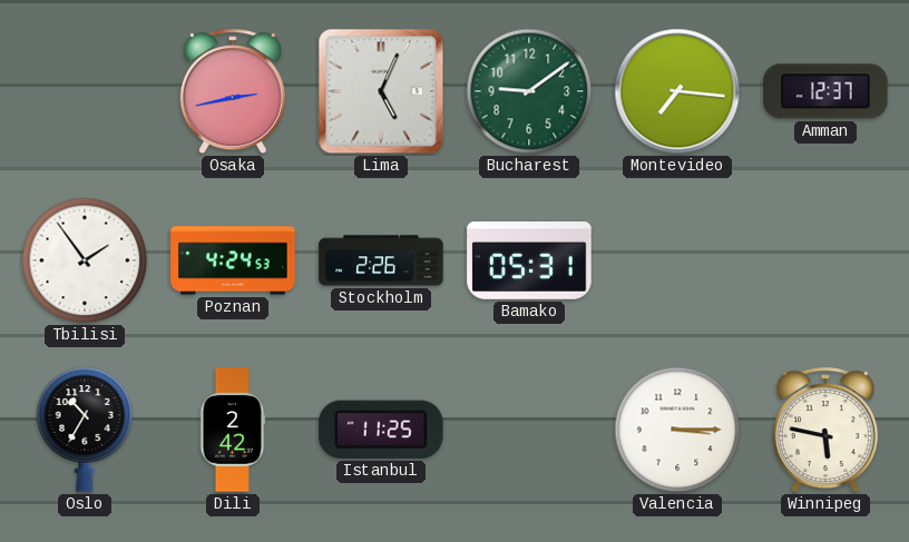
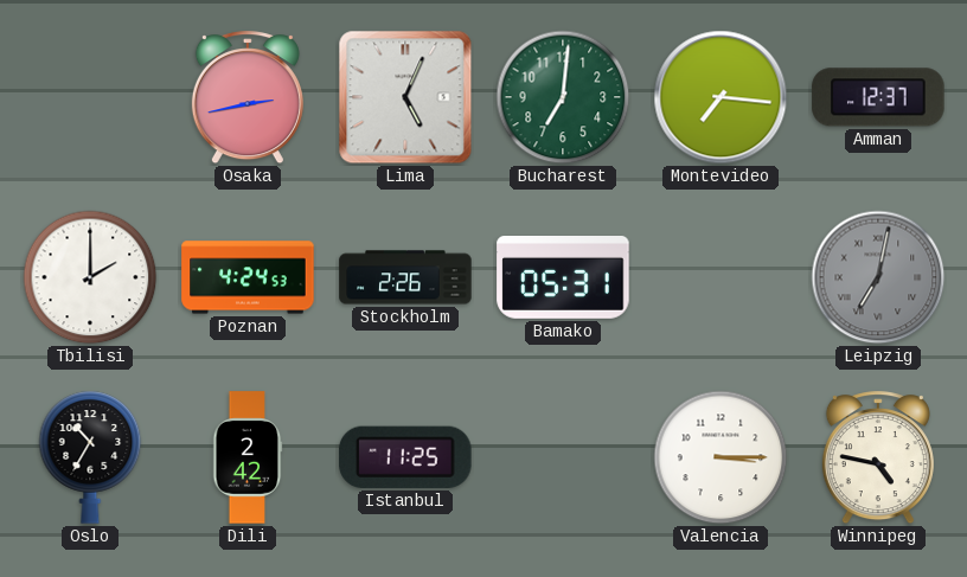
Bucharest: 9:09 -> 7:01 (563, 97)
Tbilisi: 1:54 -> 2:00 (90, 277)
Leipzig: none -> 7:02 (878, 277)
Winnipeg: 5:47 -> 4:47 (878, 459)
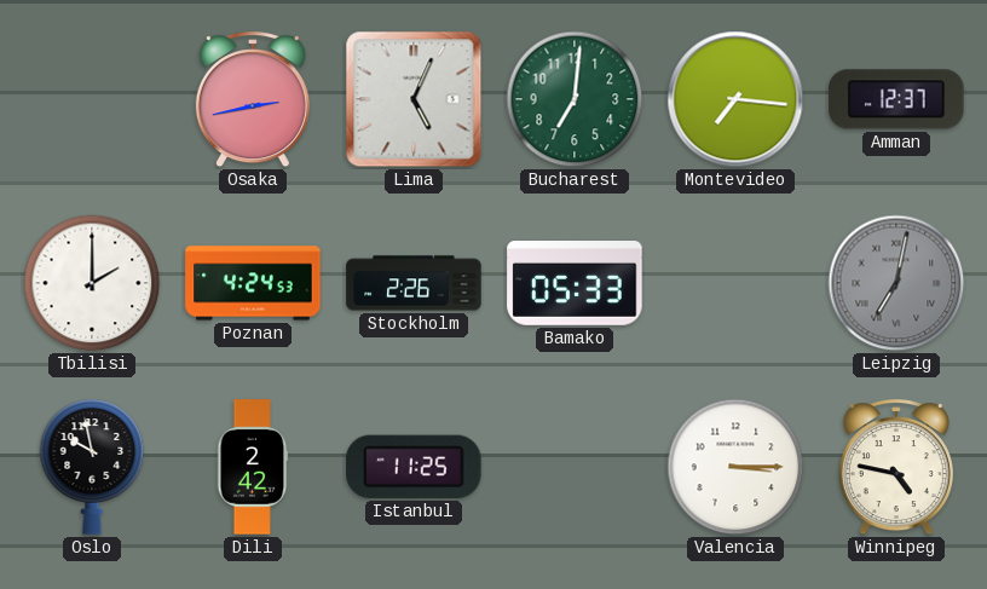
Bamako: 05:31 -> 05:33 (575, 284)
Oslo: 10:35 -> 9:58 (92, 467)
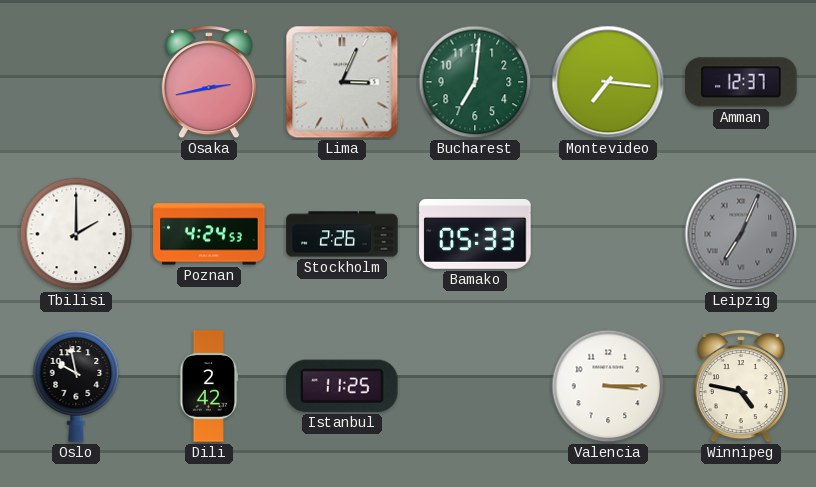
Lima: 5:04 -> 3:04 (342, 82)
Leipzig: 7:02 -> 7:04 (741, 234)
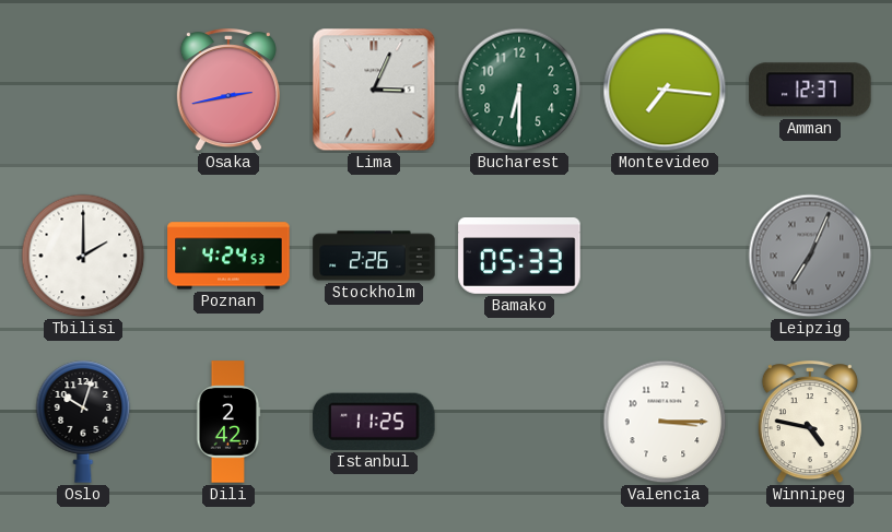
Bucharest: 7:01 -> 6:30 (519, 90)
Oslo: 9:58 -> 10:03 (83, 422)
